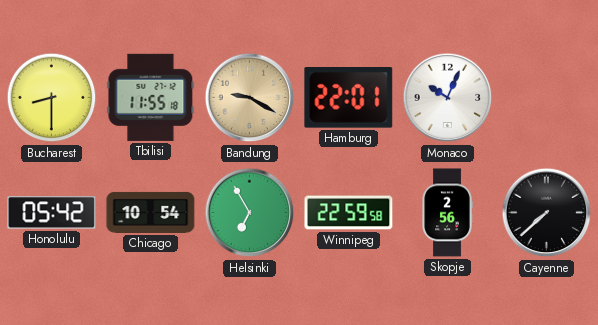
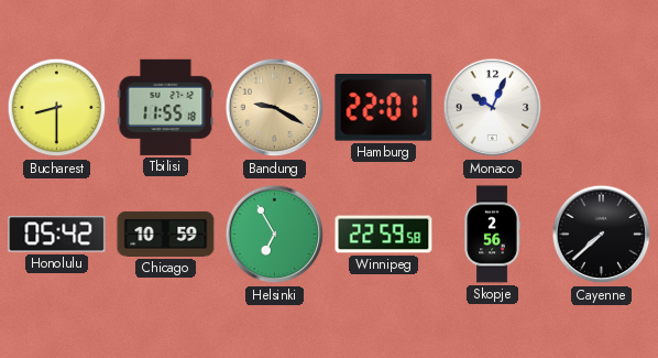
Chicago: 10:54 -> 10:59 (166, 234)
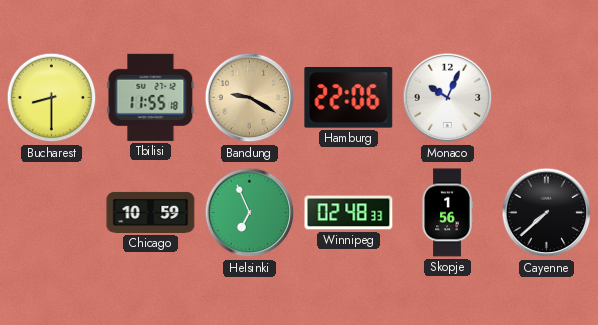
Hamburg: 22:01 -> 22:06 (349, 98)
Honolulu: 05:42 -> none (57, 235)
Helsinki: 6:55 -> 6:56 (250, 213)
Winnipeg: 22:59 -> 02:48 (349, 213)
Skopje: 2:56 -> 1:56 (447, 213)
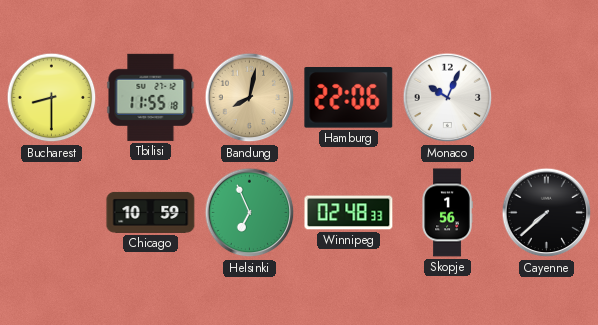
Bandung: 9:20 -> 8:02 (250, 98)
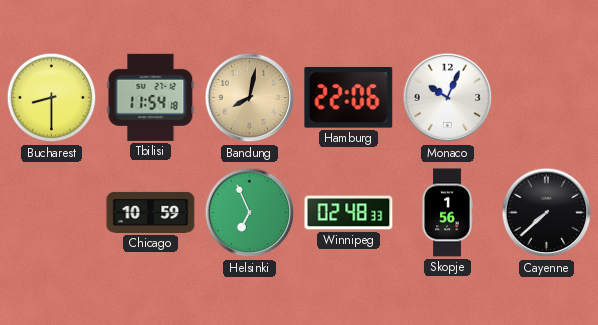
Tbilisi: 11:55 -> 11:54 (151, 97)
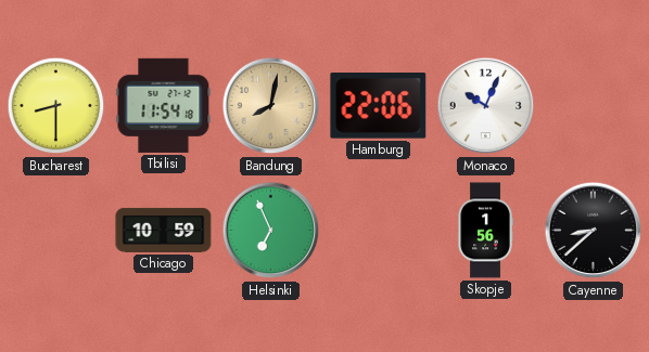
Winnipeg: 02:48 -> none (349, 213)
Cayenne: 7:38 -> 8:38 (594, 231)
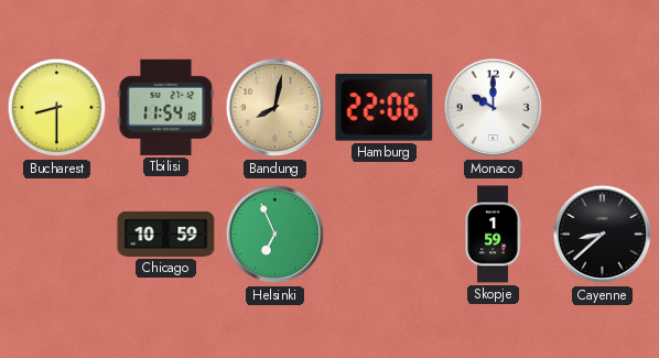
Monaco: 10:04 -> 10:00 (494, 108)
Skopje: 1:56 -> 1:59 (493, 235)
